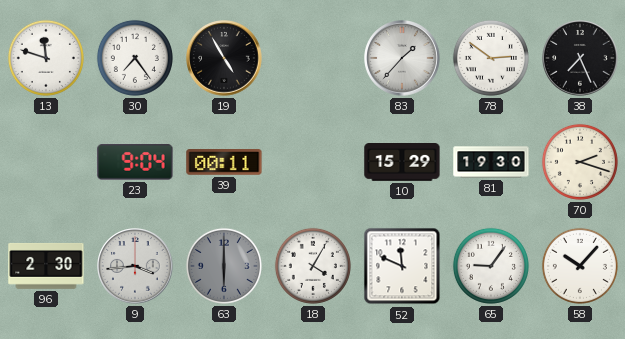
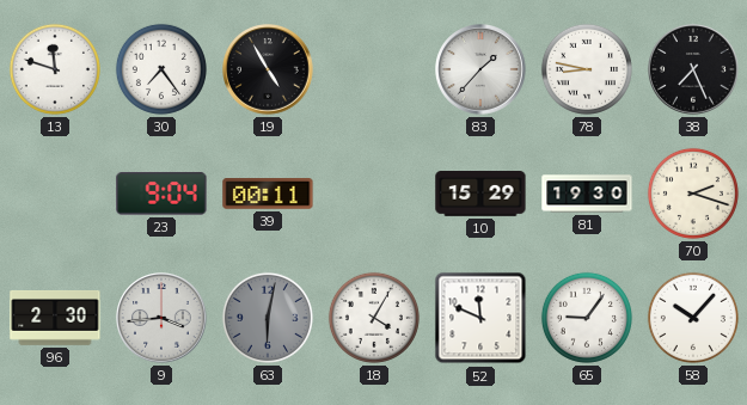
78: 2:51 -> 8:47 (587, 69)
63: 6:00 -> 6:02 (268, 318)
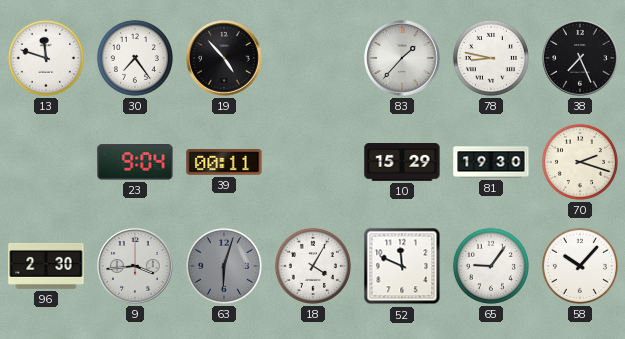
19: 4:55 -> 4:53 (224, 58)
63: 6:02 -> 6:03 (224, 266)
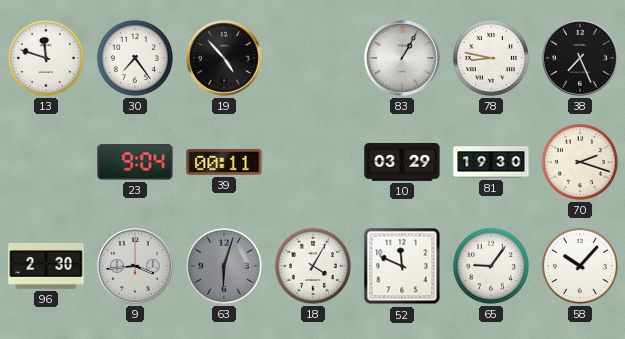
83: 1:37 -> 1:05 (402, 58)
10: 15:29 -> 03:29 (402, 163)
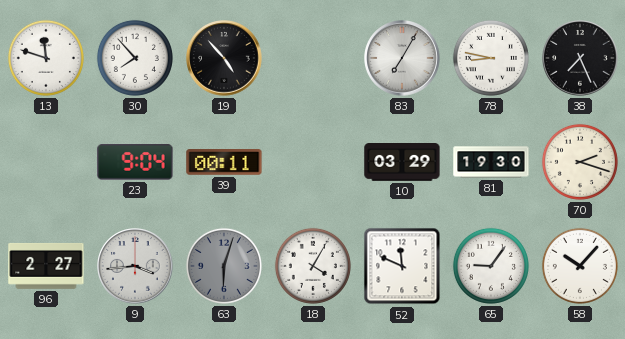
30: 7:24 -> 7:53 (135, 58)
83: 1:05 -> 7:05 (402, 58)
96: 2:30 -> 2:27 (46, 266)
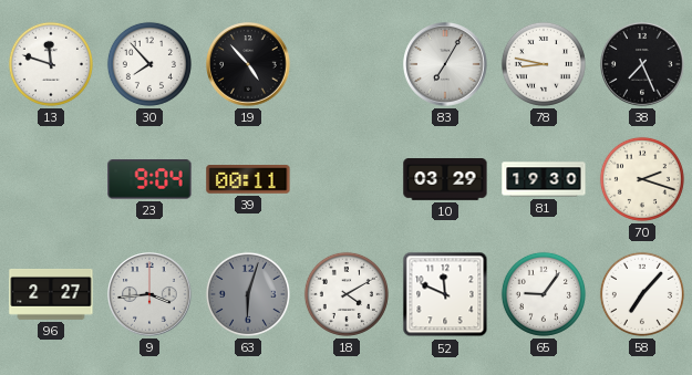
18: 4:05 -> 4:10 (347, 294)
58: 10:07 -> 7:07 (642, 294)
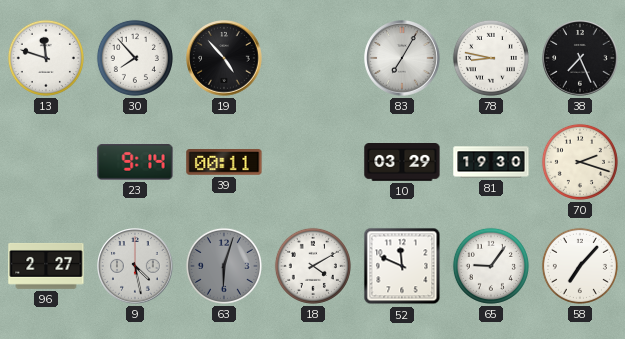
23: 9:04 -> 9:14 (135, 162)
9: 3:44 -> 4:28 (135, 266)
